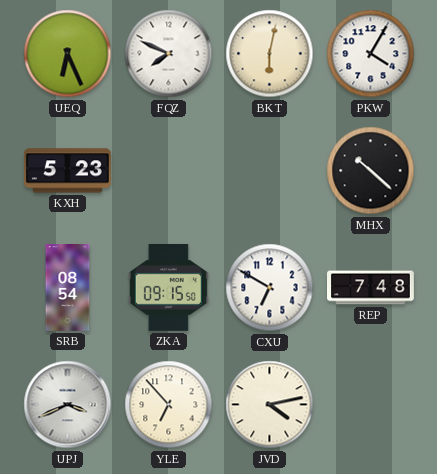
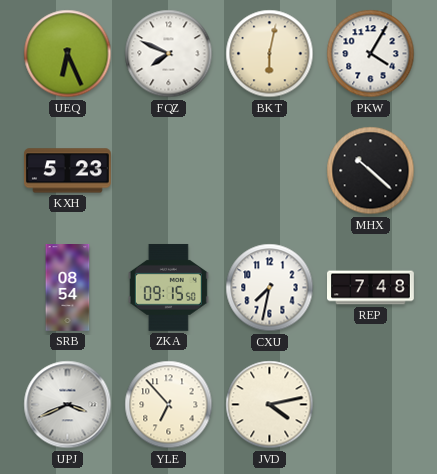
CXU: 6:50 -> 7:32 (270, 288)
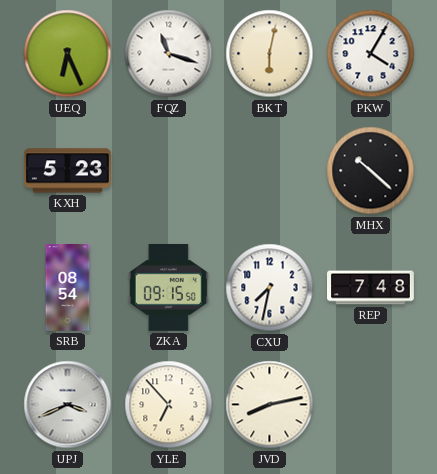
FQZ: 7:49 -> 11:18 (169, 54)
JVD: 4:13 -> 8:13 (270, 405)
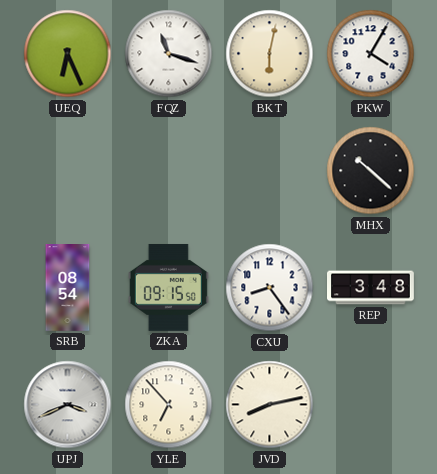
KXH: 5:23 -> none (68, 171)
CXU: 7:32 -> 8:24 (270, 288)
REP: 7:48 -> 3:48 (371, 288)
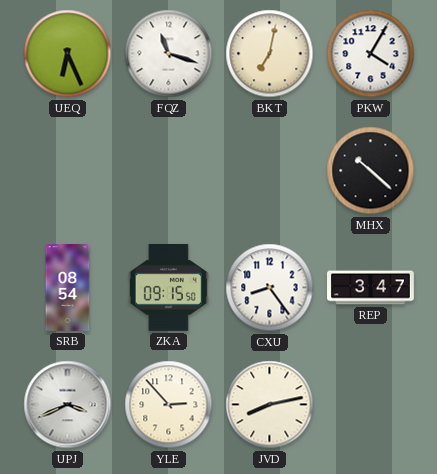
BKT: 6:02 -> 7:02 (270, 54)
REP: 3:48 -> 3:47 (371, 288)
YLE: 6:53 -> 2:53 (169, 405)
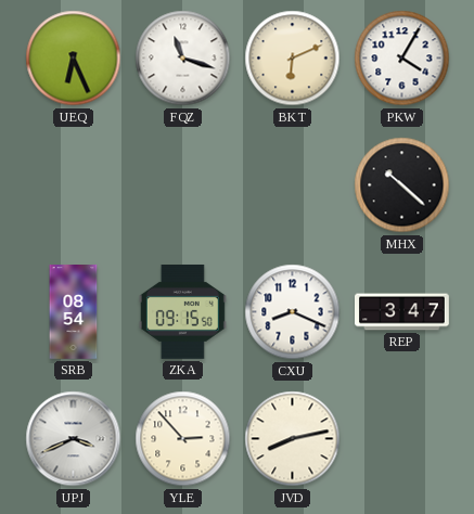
BKT: 7:02 -> 6:11 (293, 59)
CXU: 8:24 -> 8:19 (293, 312)
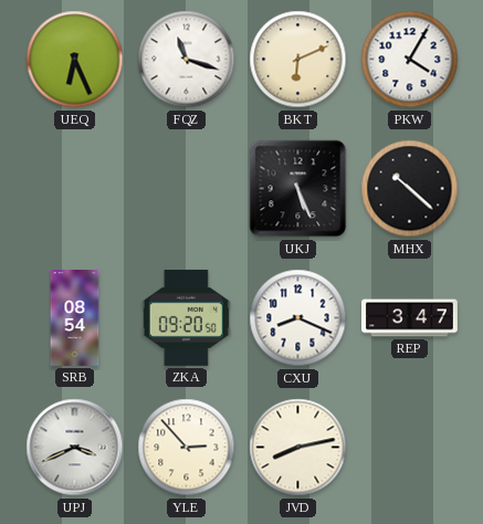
UKJ: none -> 5:26 (298, 189)
ZKA: 09:15 -> 09:20 (186, 317)
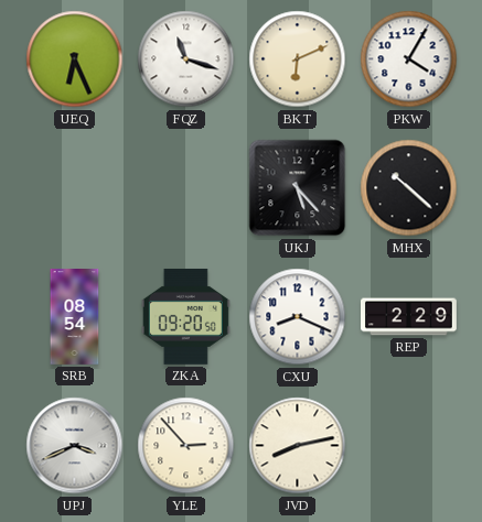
UKJ: 5:26 -> 5:23 (298, 188)
REP: 3:47 -> 2:29 (409, 317)
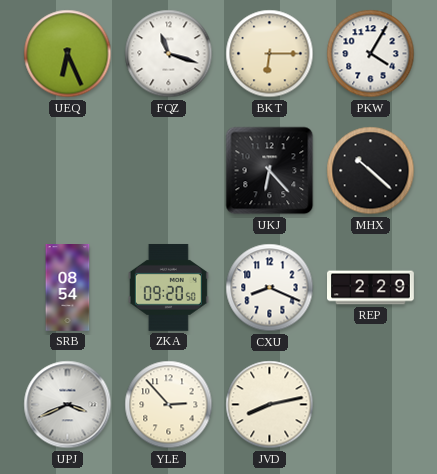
BKT: 6:11 -> 6:15 (270, 54)
UKJ: 5:23 -> 6:23 (270, 171)
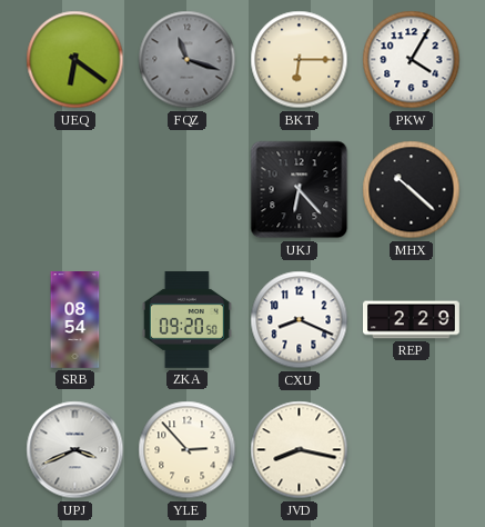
UEQ: 6:26 -> 6:21 (75, 60)
FQZ dial: white -> grey (188, 60)
JVD: 8:13 -> 8:17 (300, 450)
